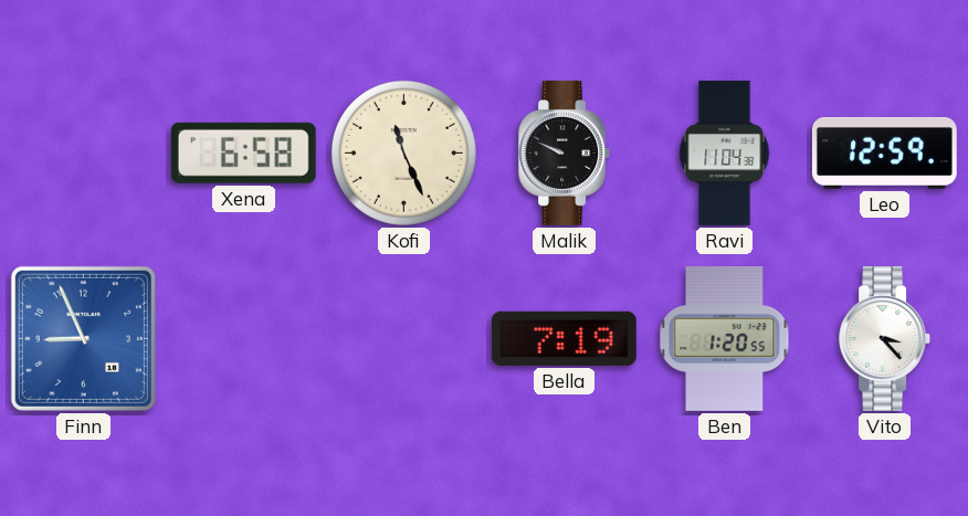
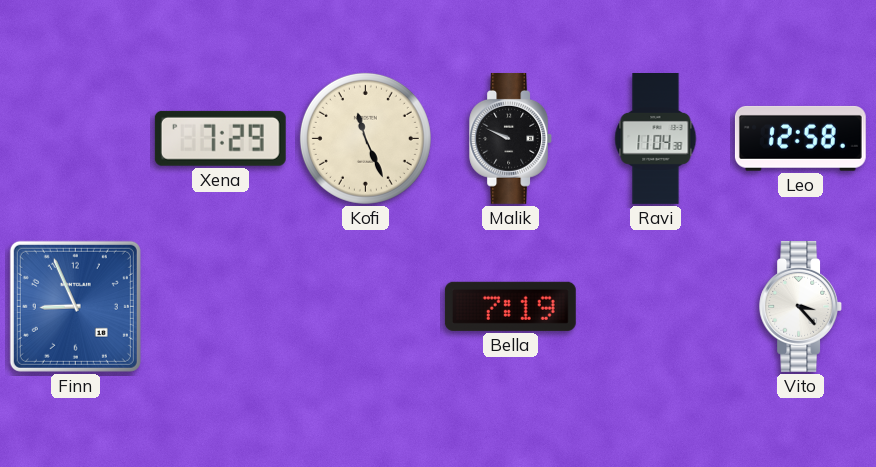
Xena: 6:58 -> 7:29 (220, 138)
Leo: 12:59 -> 12:58 (800, 138)
Ben: 1:20 -> none (725, 338)
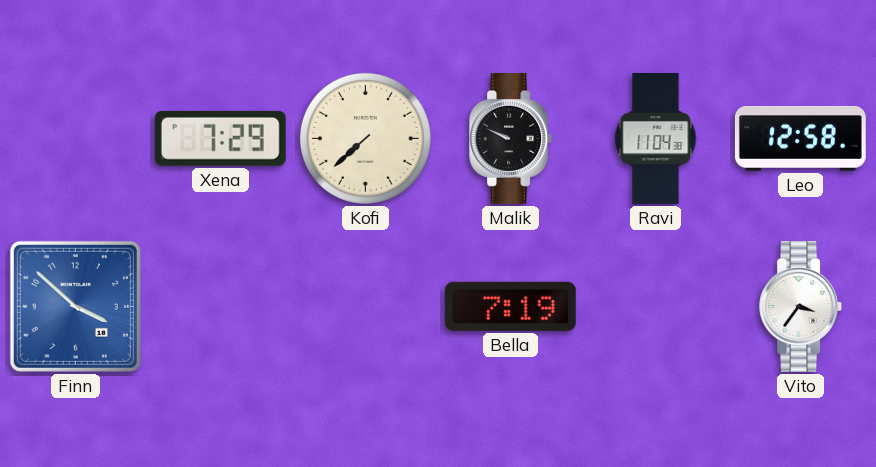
Kofi: 11:26 -> 7:38 (365, 138)
Finn: 8:56 -> 3:52 (75, 306)
Vito: 3:23 -> 3:36 (801, 306)
